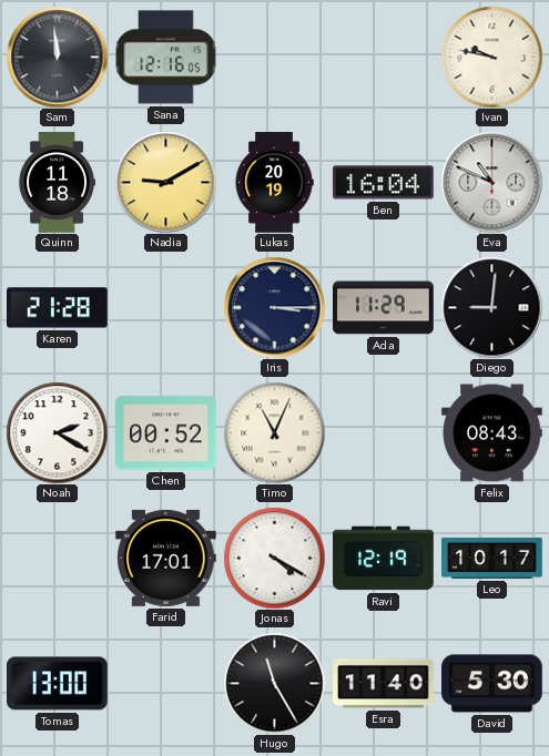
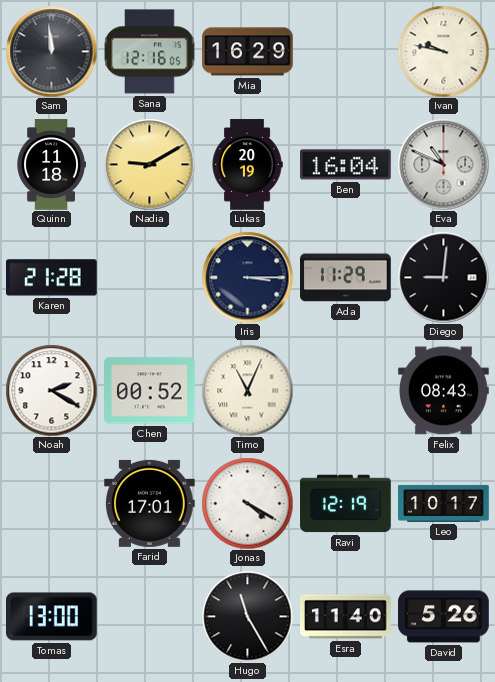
Mia: none -> 16:29 (248, 52)
David: 5:30 -> 5:26 (444, 617)
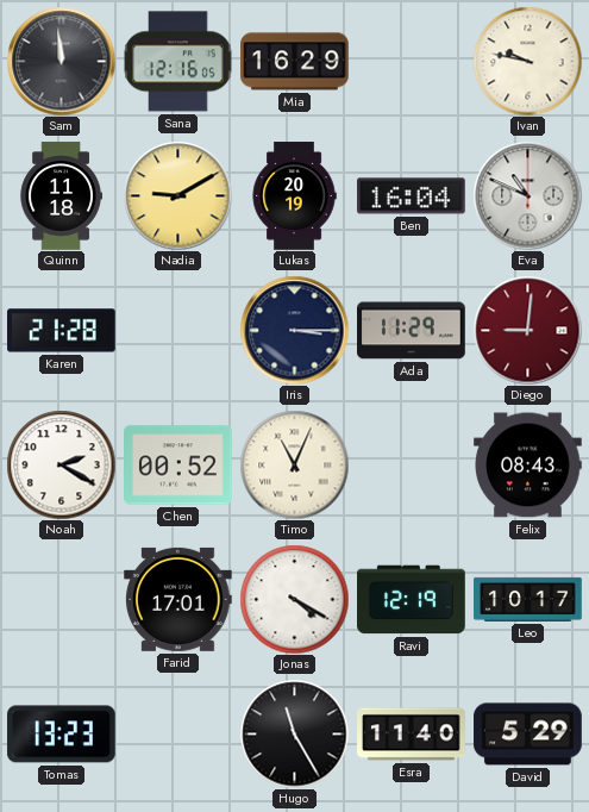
Diego dial: black -> burgundy (527, 330)
Tomas: 13:00 -> 13:23 (62, 735)
David: 5:26 -> 5:29 (528, 735)
